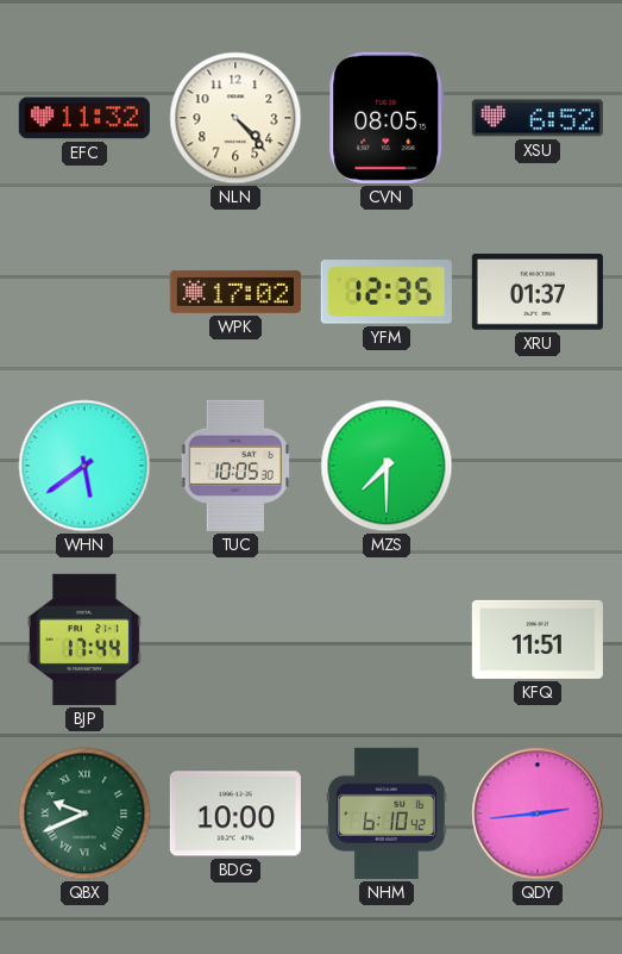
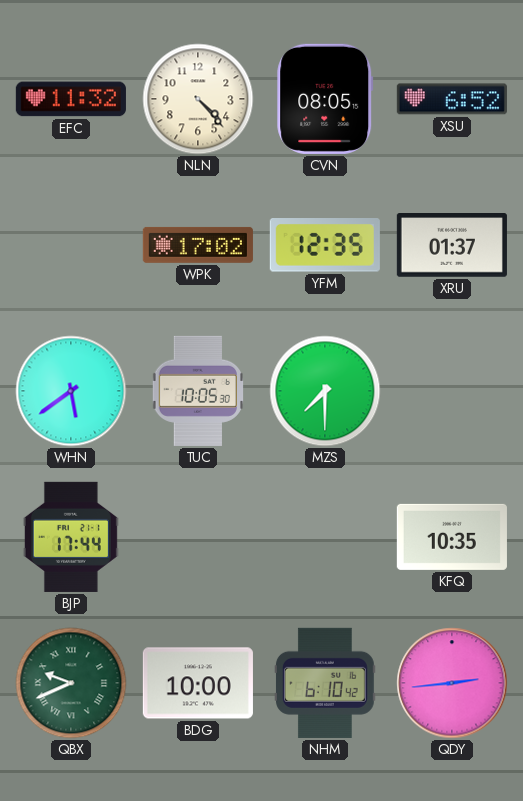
KFQ: 11:51 -> 10:35 (452, 537)
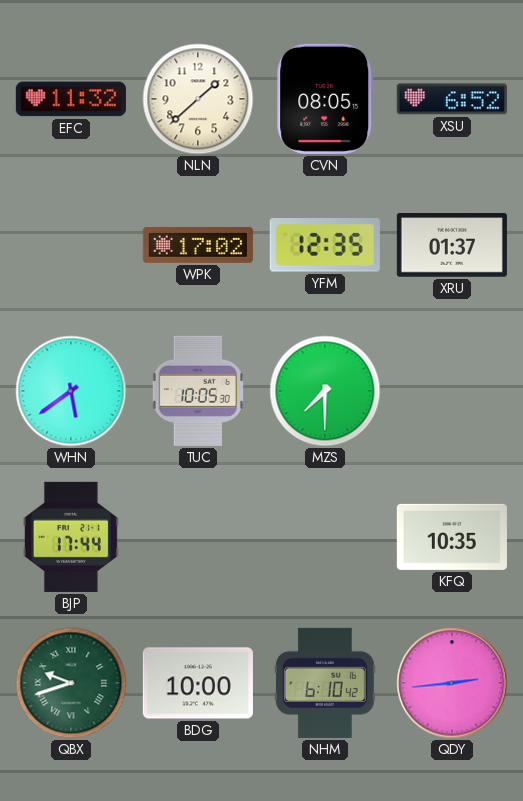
NLN: 4:23 -> 1:38 (198, 99)
QBX: 9:41 -> 9:42 (71, 683)
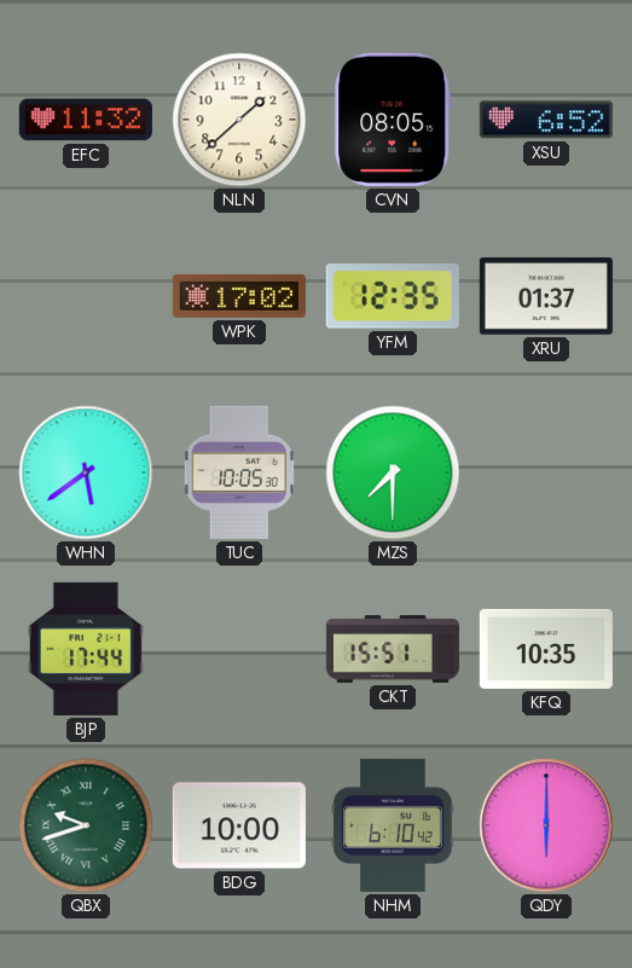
CKT: none -> 15:51 (393, 650)
QDY: 2:44 -> 6:00 (546, 825)
